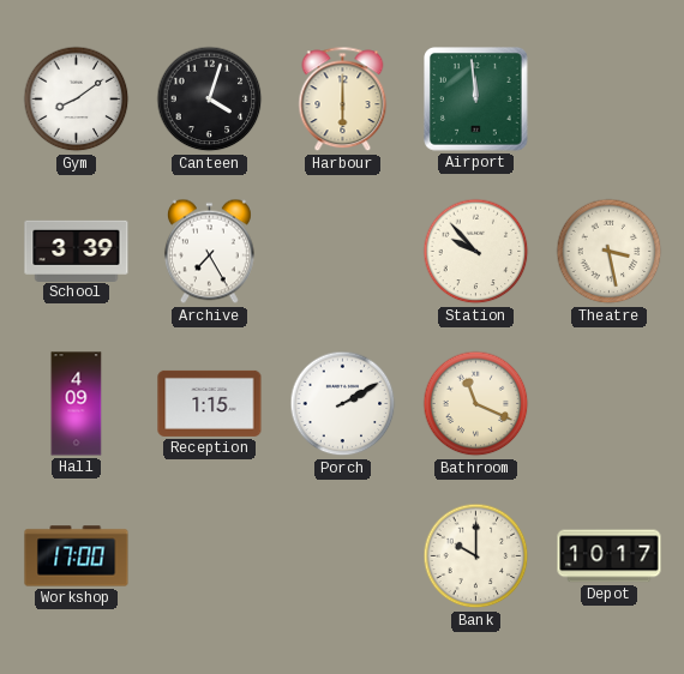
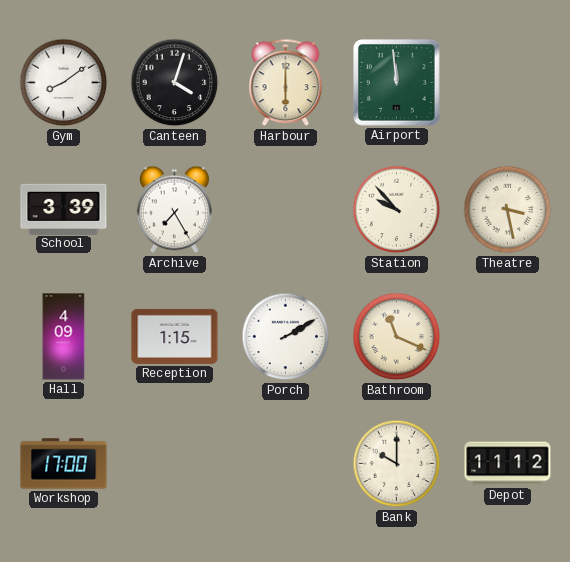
Depot: 10:17 -> 11:12 (508, 464)
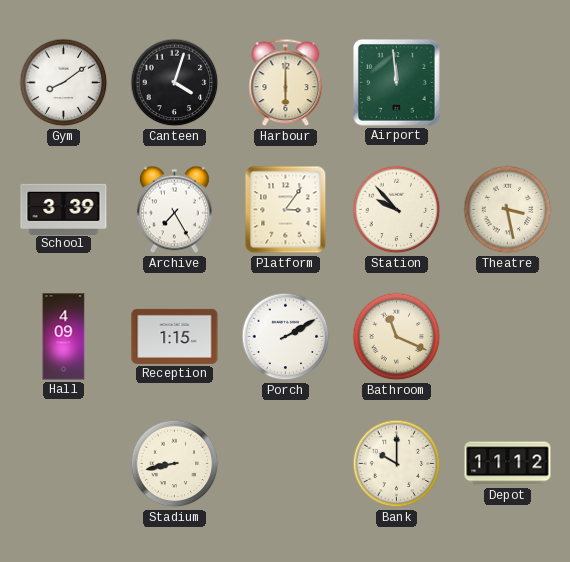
Platform: none -> 3:06 (286, 210)
Workshop: 17:00 -> none (64, 464)
Stadium: none -> 8:43 (175, 464)
